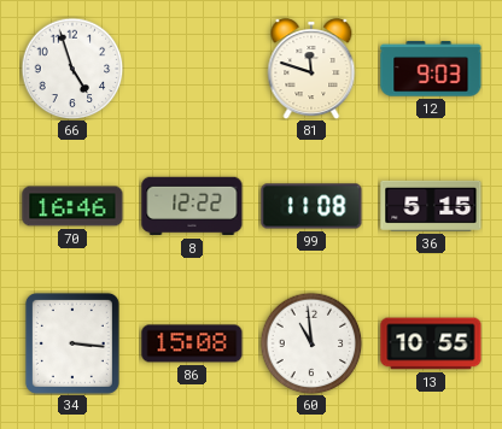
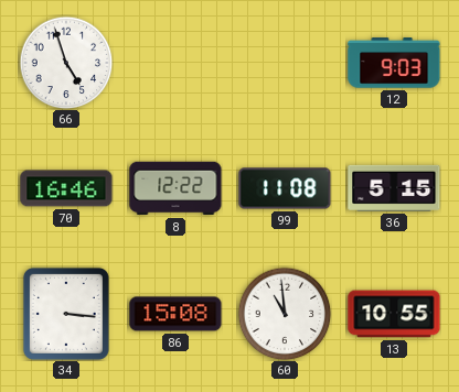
81: 11:48 -> none (311, 69)
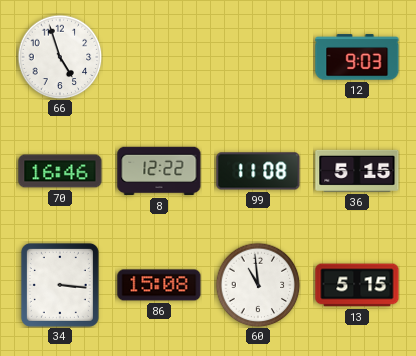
13: 10:55 -> 5:15 (357, 285)
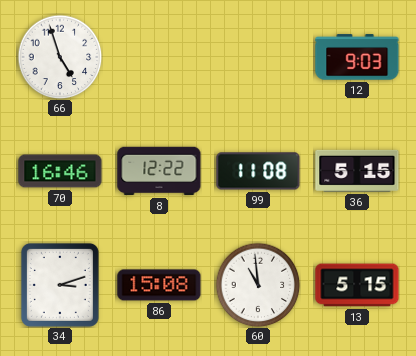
34: 3:16 -> 3:12 (60, 285)
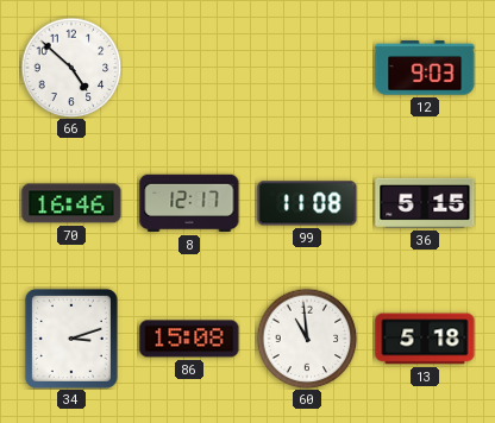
66: 4:57 -> 4:52 (71, 68)
8: 12:22 -> 12:17 (189, 203)
13: 5:15 -> 5:18 (425, 339)
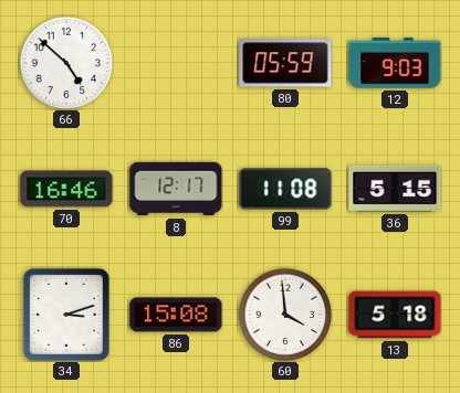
80: none -> 05:59 (285, 63)
60: 10:59 -> 3:59 (285, 315)
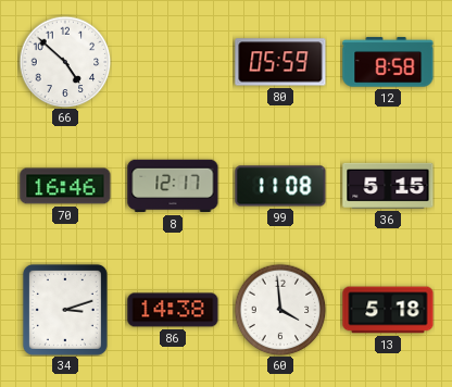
12: 9:03 -> 8:58 (388, 62)
86: 15:08 -> 14:38 (173, 310)
